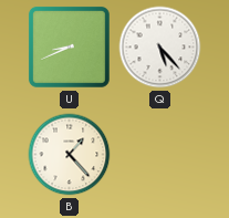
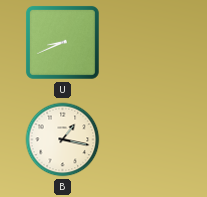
Q: 5:23 -> none (160, 48)
B: 1:23 -> 1:17 (63, 140)
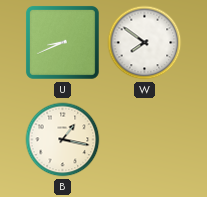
W: none -> 7:51 (145, 43)
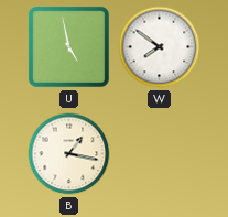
U: 8:41 -> 4:58 (69, 47)
